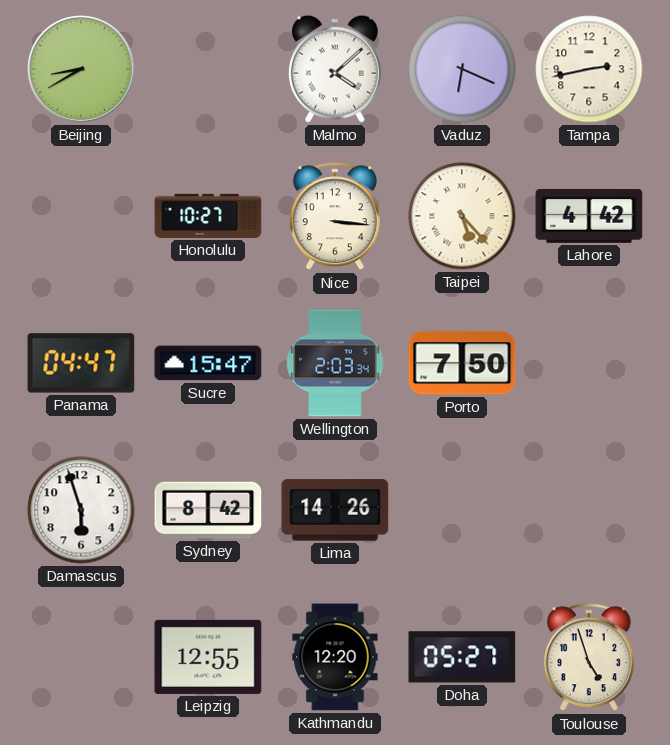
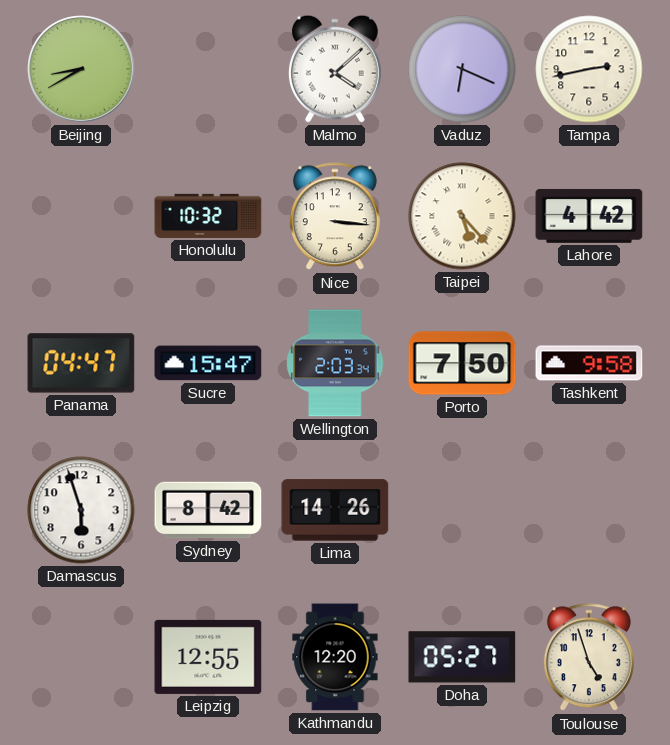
Honolulu: 10:27 -> 10:32 (208, 216)
Tashkent: none -> 9:58 (589, 363)
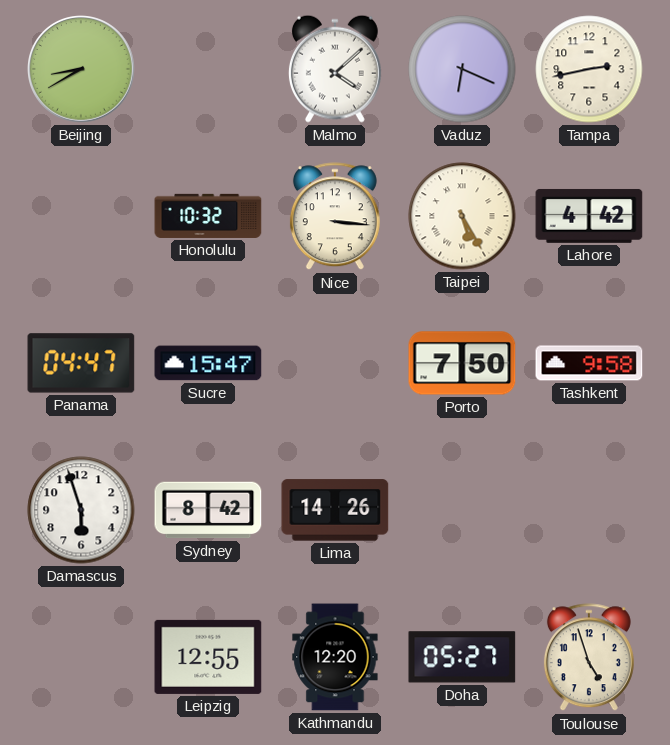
Taipei: 5:23 -> 5:25 (462, 216)
Wellington: 2:03 -> none (335, 363)
